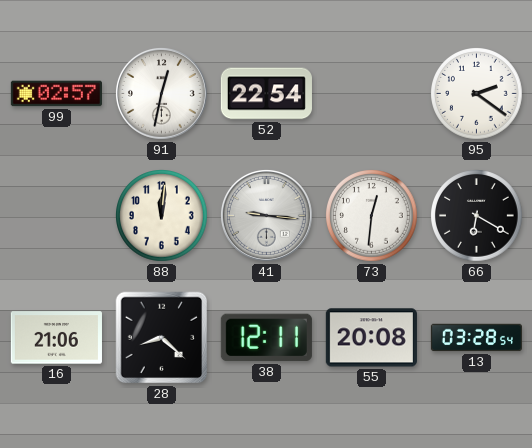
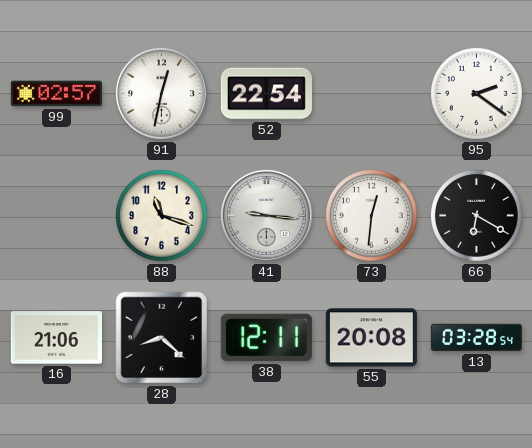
88: 12:01 -> 11:18 (162, 216)
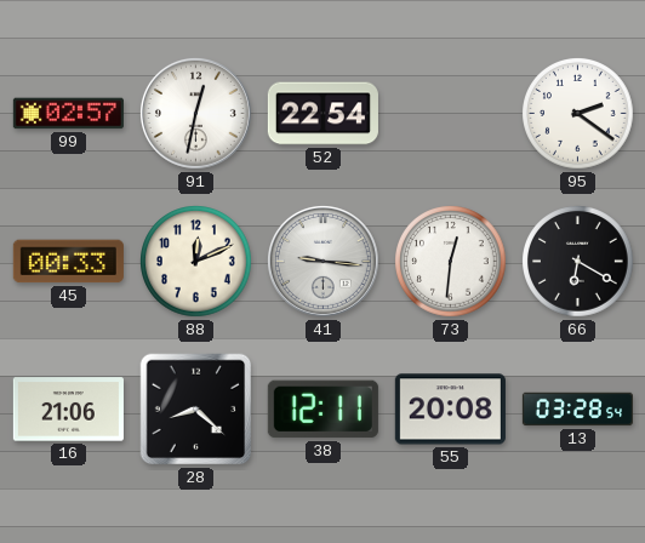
45: none -> 00:33 (68, 262)
88: 11:18 -> 12:11 (196, 262)
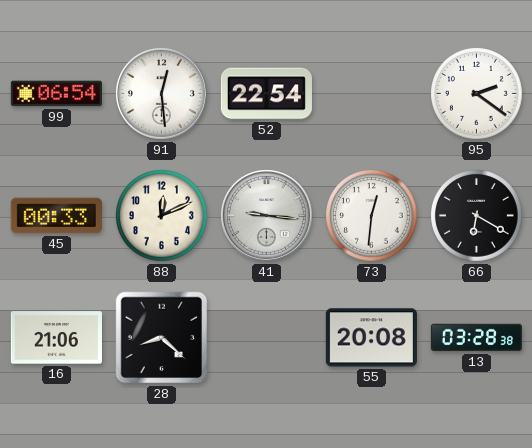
99: 02:57 -> 06:54 (56, 94)
91: 12:32 -> 12:29 (161, 93)
38: 12:11 -> none (322, 410)
13: 03:28:54 -> 03:28:38 (476, 338)
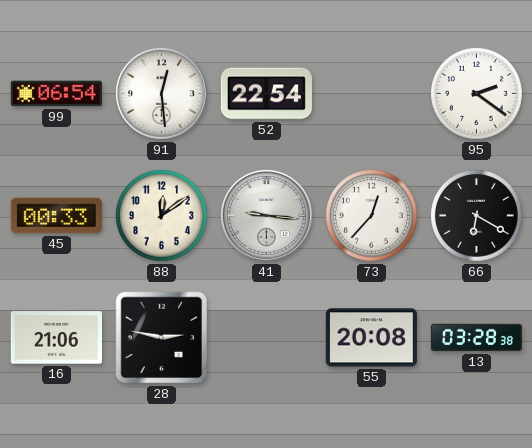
88: 12:11 -> 12:09 (162, 216)
73: 12:31 -> 12:37 (372, 216)
28: 8:22 -> 2:47 (162, 338)
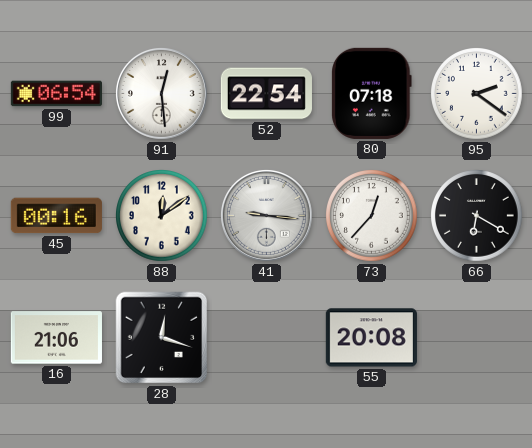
80: none -> 07:18 (372, 93)
45: 00:33 -> 00:16 (56, 216)
28: 2:47 -> 12:18 (162, 338)
13: 03:28 -> none (476, 338)
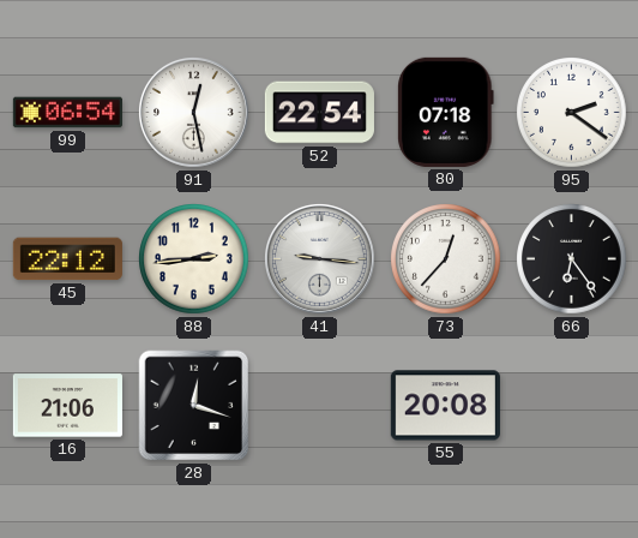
91: 12:29 -> 12:28 (193, 112)
45: 00:16 -> 22:12 (67, 259)
88: 12:09 -> 2:44 (194, 259)
66: 6:20 -> 6:24 (572, 259)
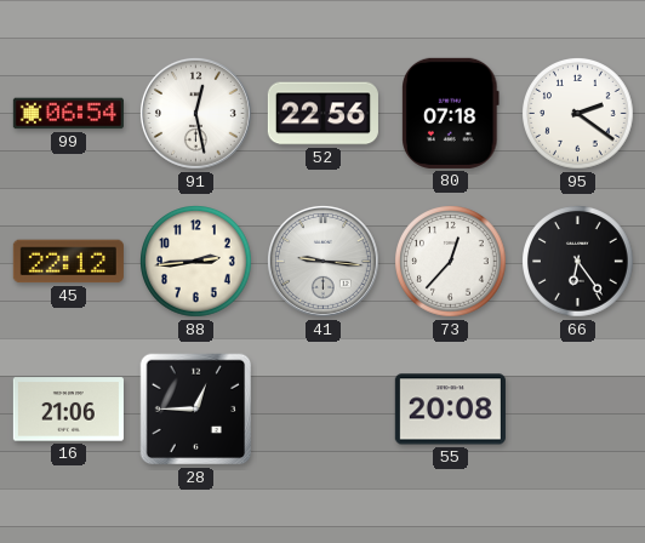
52: 22:54 -> 22:56 (322, 114)
28: 12:18 -> 12:45 (196, 410)
